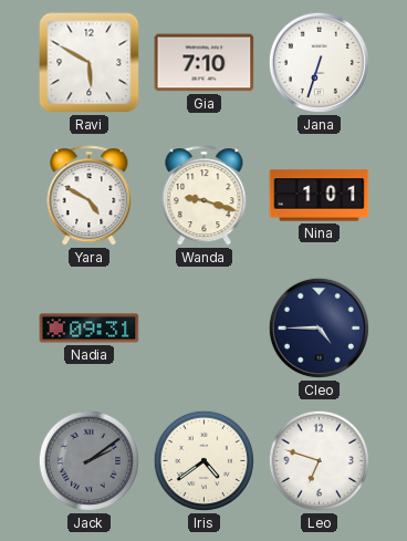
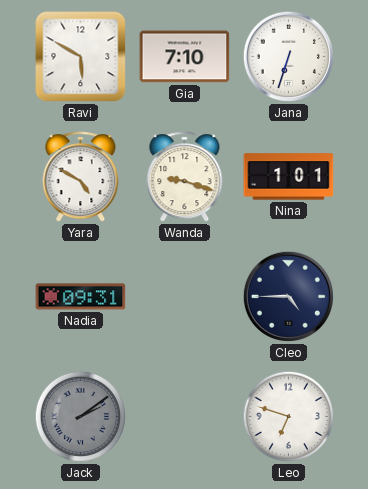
Iris: 4:39 -> none (203, 460)
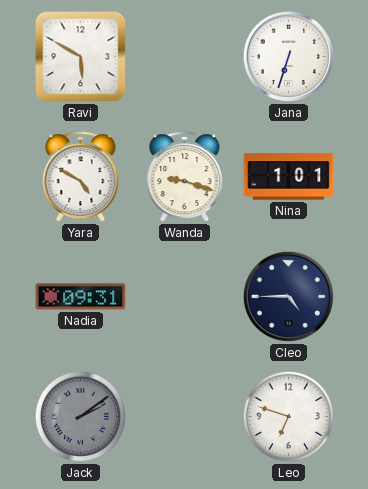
Gia: 7:10 -> none (185, 57)
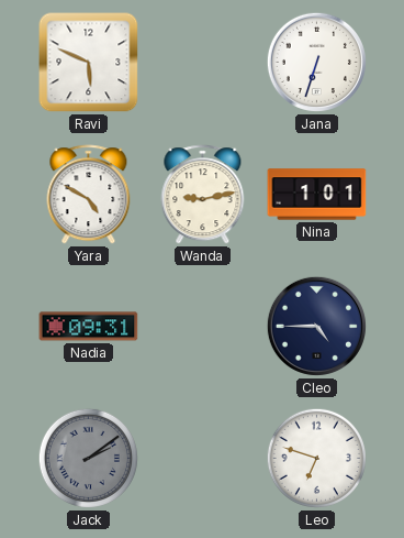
Ravi: 5:50 -> 5:49 (89, 63)
Wanda: 9:18 -> 9:13 (203, 195)
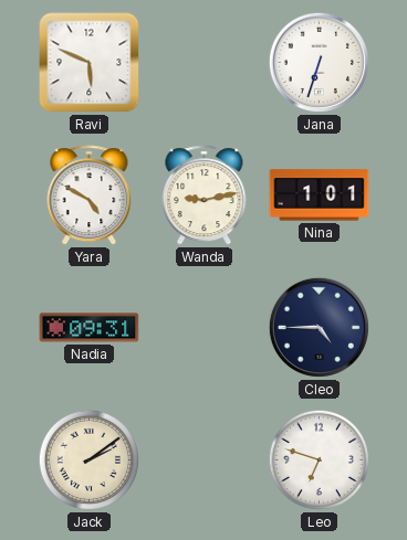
Jack dial: grey -> cream (88, 459)
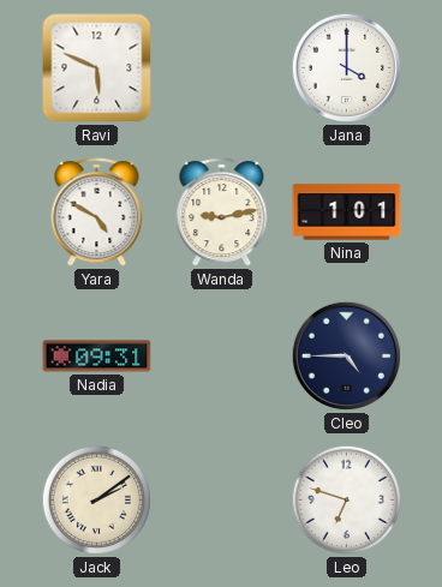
Jana: 6:33 -> 4:00 (346, 67)
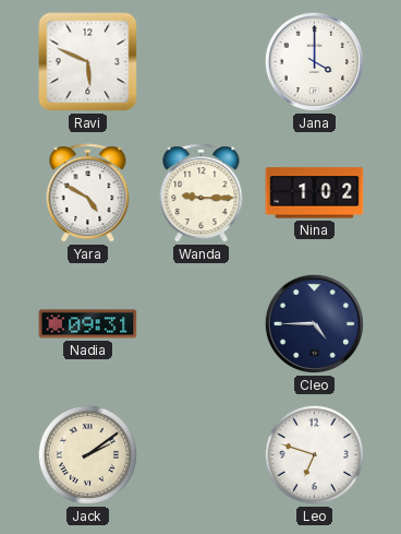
Wanda: 9:13 -> 9:15 (202, 193)
Nina: 1:01 -> 1:02 (315, 193)
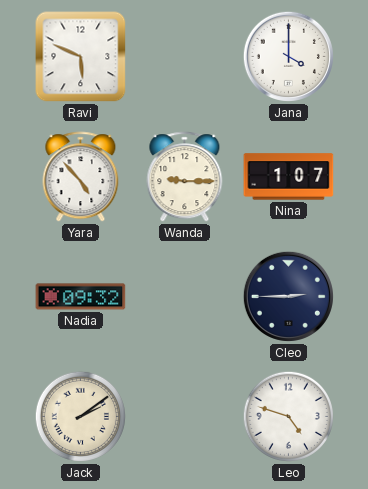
Yara: 4:50 -> 4:53 (81, 177)
Nina: 1:02 -> 1:07 (289, 177)
Nadia: 09:31 -> 09:32 (81, 297)
Cleo: 4:45 -> 2:45 (288, 296)
Leo: 6:48 -> 4:48 (288, 416)
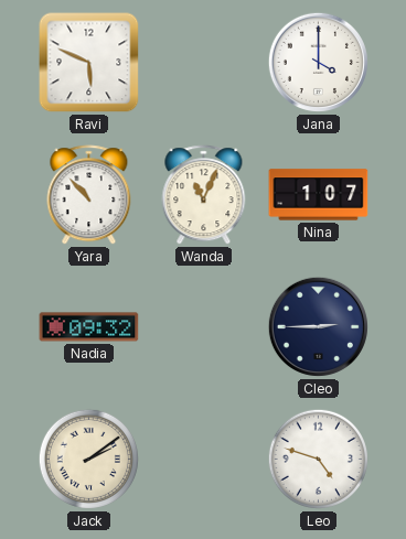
Yara: 4:53 -> 10:53 (89, 195)
Wanda: 9:15 -> 11:04 (204, 195)
